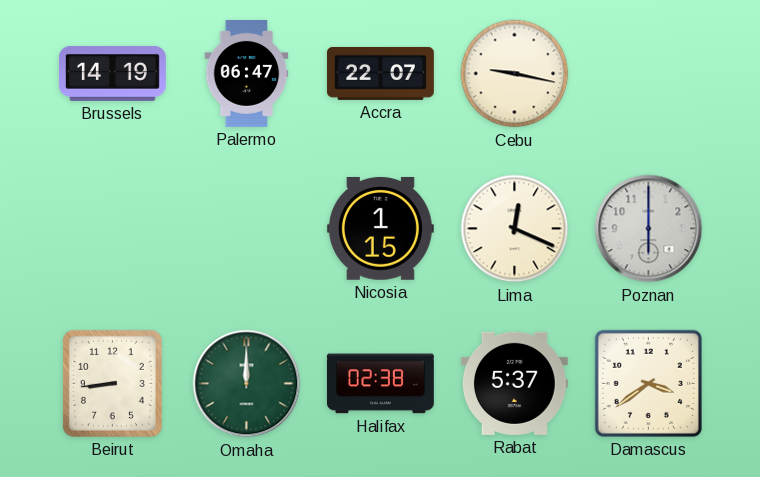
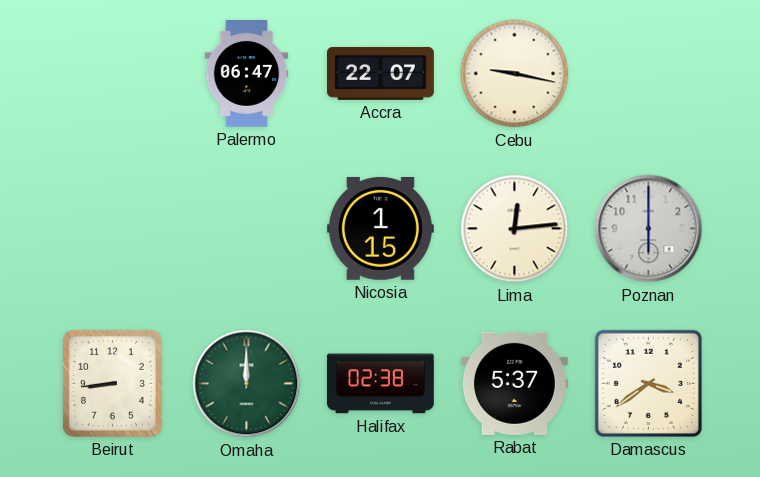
Brussels: 14:19 -> none (112, 73)
Lima: 12:19 -> 12:14 (515, 229)
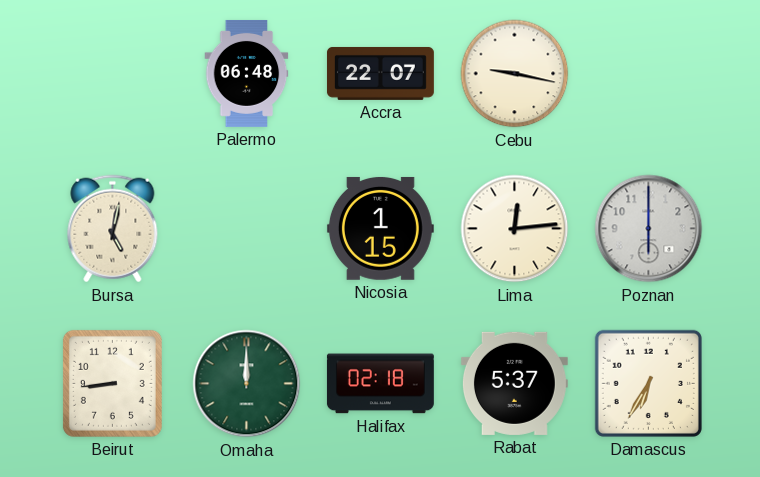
Palermo: 06:47 -> 06:48 (247, 73)
Bursa: none -> 5:02 (113, 229)
Halifax: 02:38 -> 02:18 (380, 384)
Damascus: 3:39 -> 6:35 (648, 383)
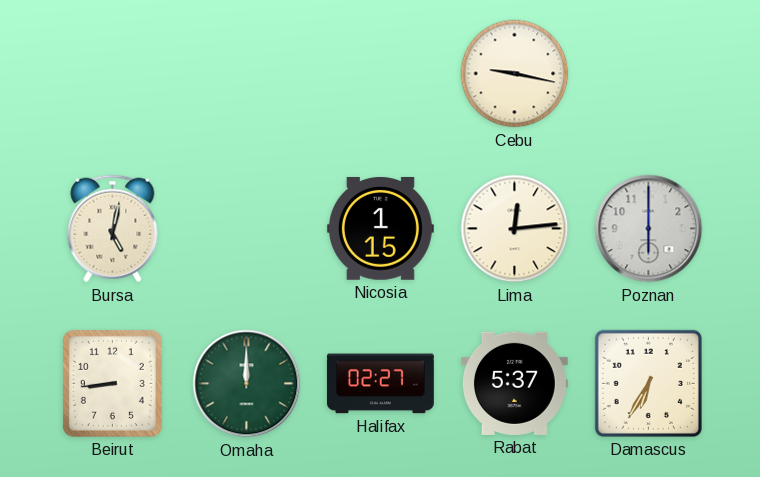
Palermo: 06:48 -> none (247, 73)
Accra: 22:07 -> none (380, 73)
Halifax: 02:18 -> 02:27 (380, 384)
